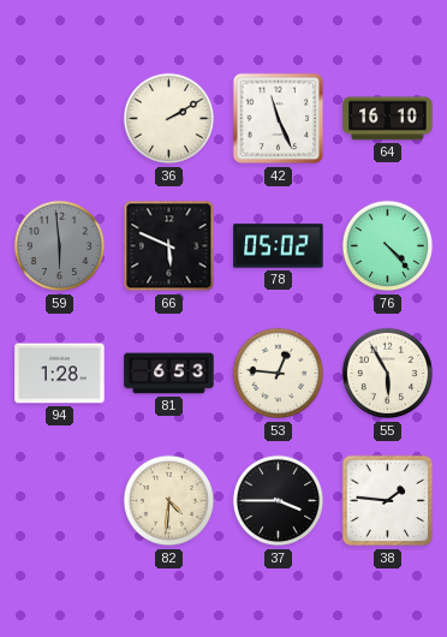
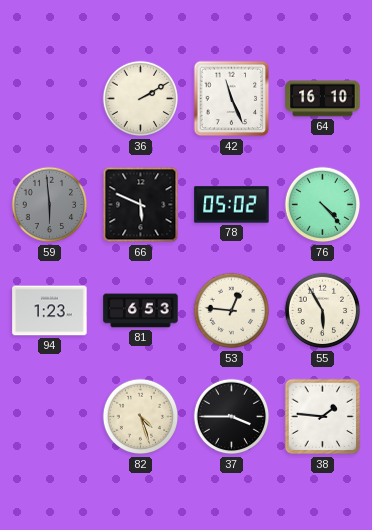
94: 1:28 -> 1:23 (50, 311)
82: 4:31 -> 4:27 (141, 417)
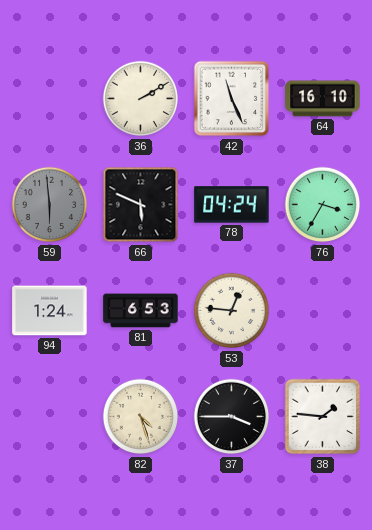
78: 05:02 -> 04:24 (232, 205)
76: 4:23 -> 3:35 (323, 205)
94: 1:23 -> 1:24 (50, 311)
55: 5:55 -> none (323, 311)
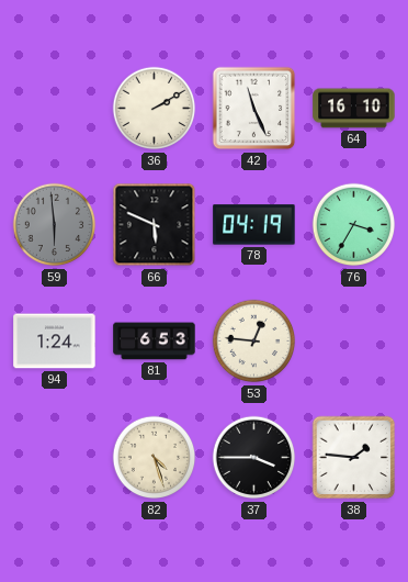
78: 04:24 -> 04:19 (254, 225)
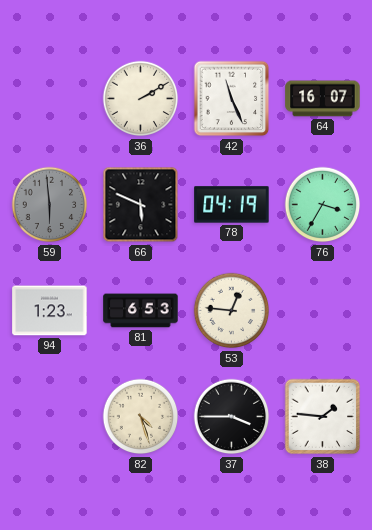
64: 16:10 -> 16:07 (323, 99)
94: 1:24 -> 1:23 (50, 311)
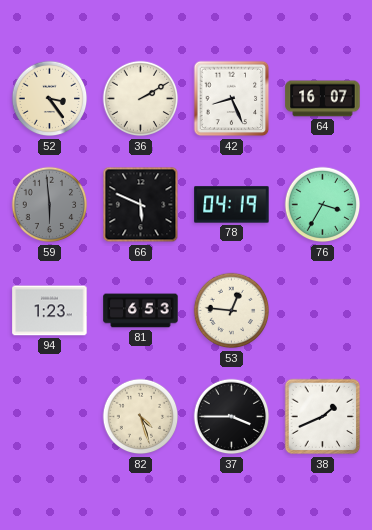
52: none -> 3:24 (50, 99)
42: 11:26 -> 8:26 (232, 99)
38: 1:46 -> 1:41 (323, 417)
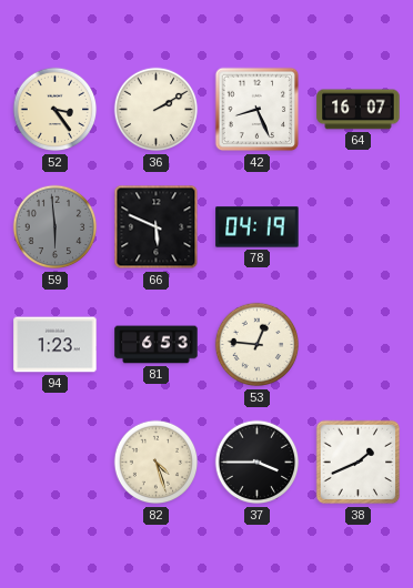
76: 3:35 -> none (323, 205)
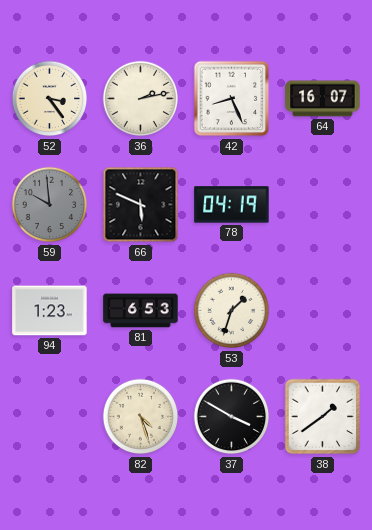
36: 2:10 -> 2:13 (141, 99)
59: 5:59 -> 9:59 (50, 205)
53: 12:46 -> 1:33 (232, 311)
37: 3:45 -> 3:50 (232, 417)
38: 1:41 -> 1:39 (323, 417)
